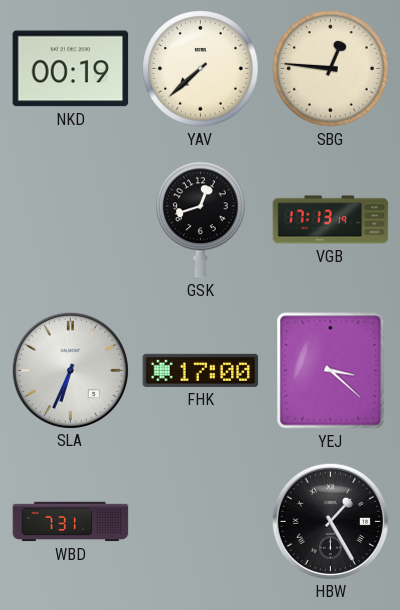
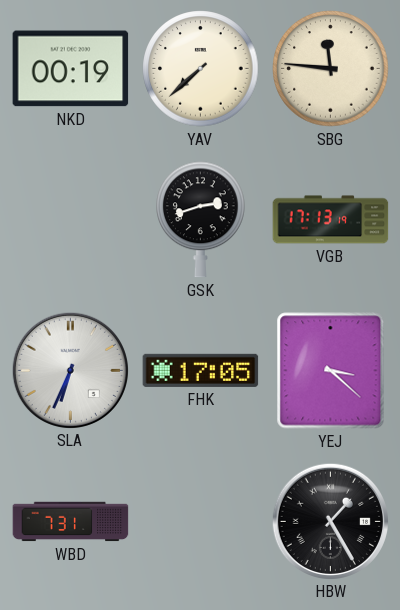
SBG: 12:46 -> 11:46 (331, 69)
GSK: 12:42 -> 2:42 (201, 220)
FHK: 17:00 -> 17:05 (201, 370)
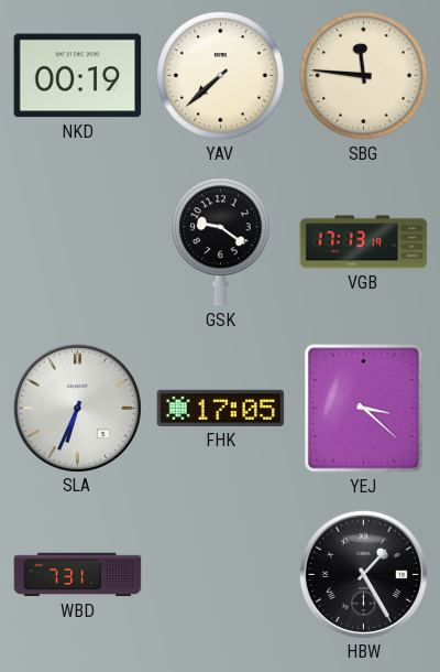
GSK: 2:42 -> 9:21 (221, 242)
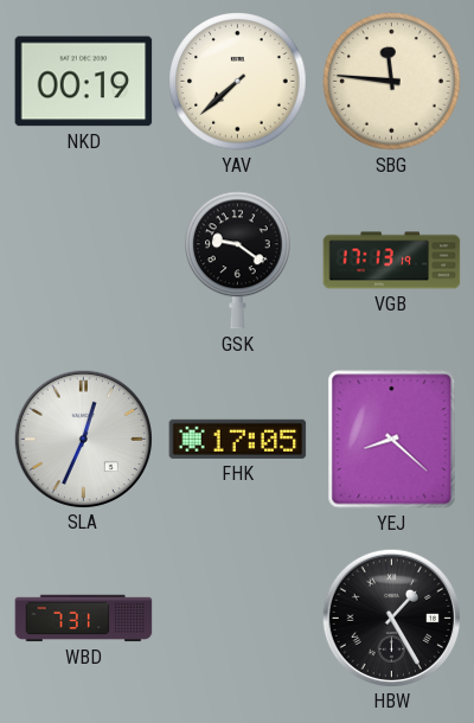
SLA: 6:34 -> 12:34 (83, 439)
YEJ: 3:22 -> 8:22 (392, 440)
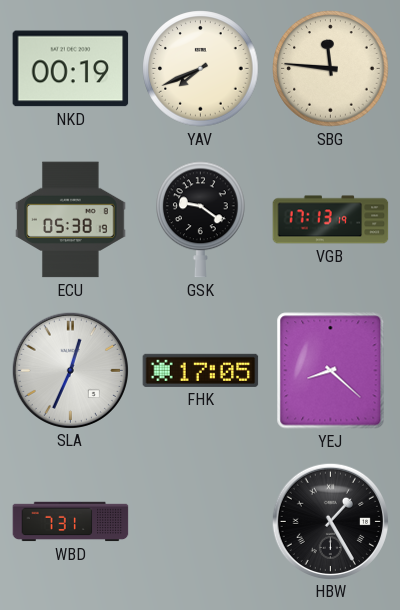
YAV: 7:38 -> 7:41 (201, 69)
ECU: none -> 05:38 (71, 220)
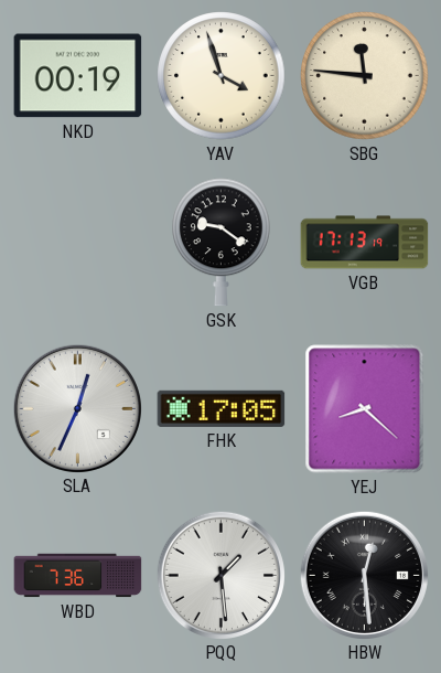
YAV: 7:41 -> 3:57 (222, 76)
ECU: 05:38 -> none (71, 220)
WBD: 7:31 -> 7:36 (78, 576)
PQQ: none -> 1:29 (220, 575)
HBW: 1:25 -> 12:29 (364, 575)
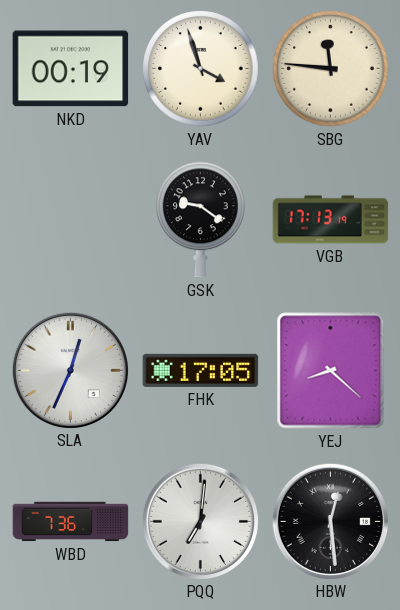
PQQ: 1:29 -> 7:01 (200, 521)
